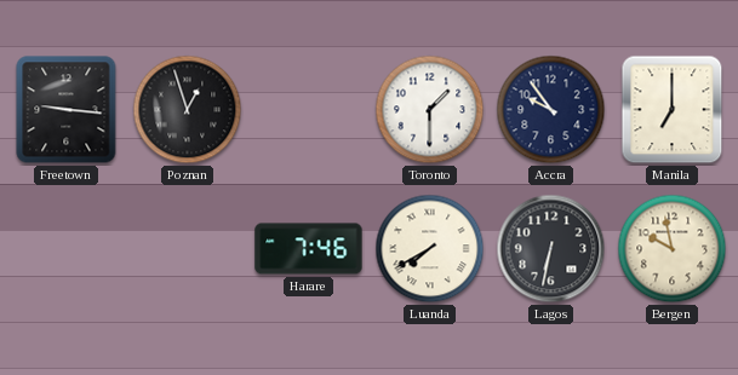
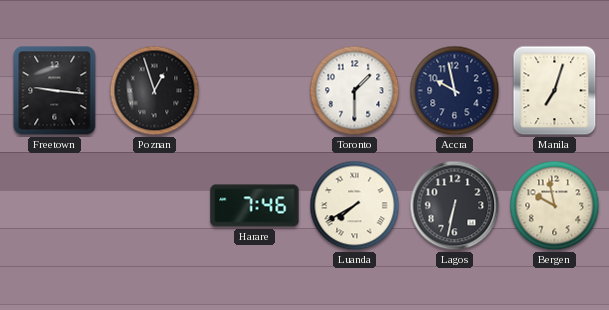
Accra: 9:54 -> 9:58 (455, 91)
Manila: 7:00 -> 7:03 (555, 91)
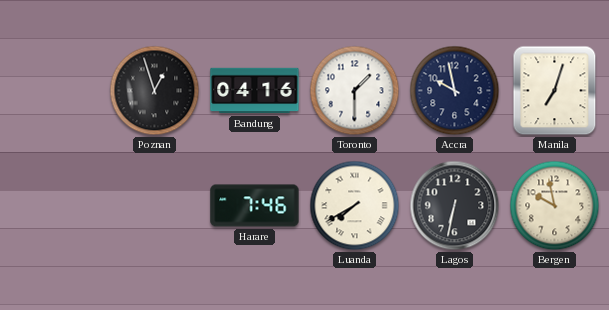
Freetown: 9:16 -> none (55, 91)
Bandung: none -> 04:16 (255, 91)
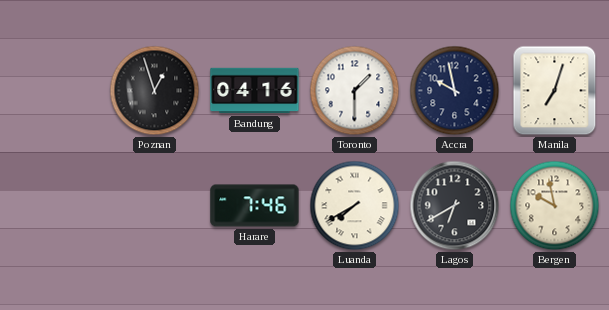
Lagos: 6:32 -> 6:40 (455, 206)
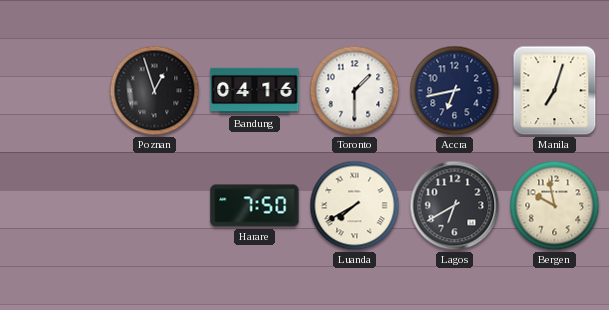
Accra: 9:58 -> 6:43 (455, 91)
Harare: 7:46 -> 7:50 (255, 206)
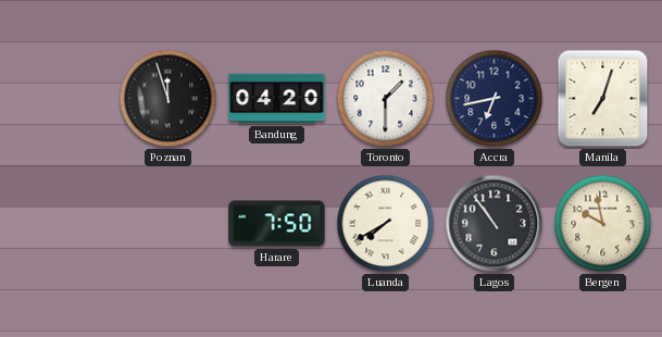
Poznan: 12:57 -> 11:57 (168, 99)
Bandung: 04:16 -> 04:20 (277, 99)
Lagos: 6:40 -> 10:54 (495, 224)
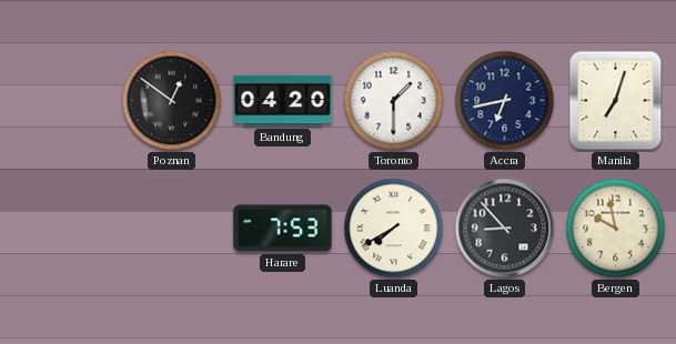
Poznan: 11:57 -> 12:51 (172, 101)
Harare: 7:50 -> 7:53 (283, 229)
Lagos: 10:54 -> 8:53 (505, 229)
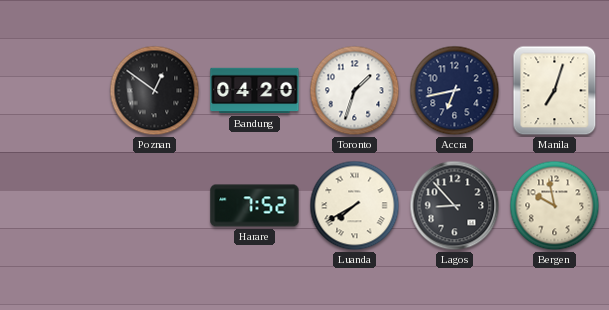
Toronto: 1:30 -> 1:33 (355, 91)
Harare: 7:53 -> 7:52 (255, 206)
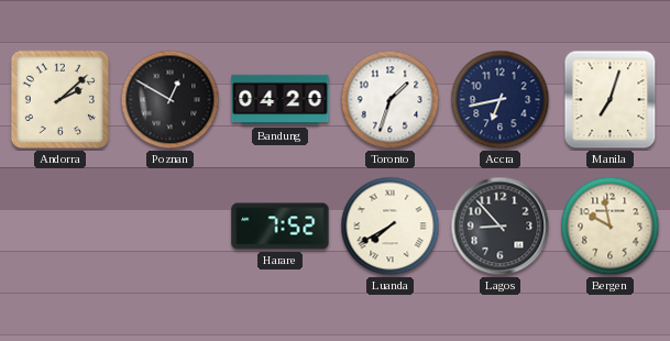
Andorra: none -> 2:08 (59, 99)
Poznan: 12:51 -> 12:50 (171, 100)
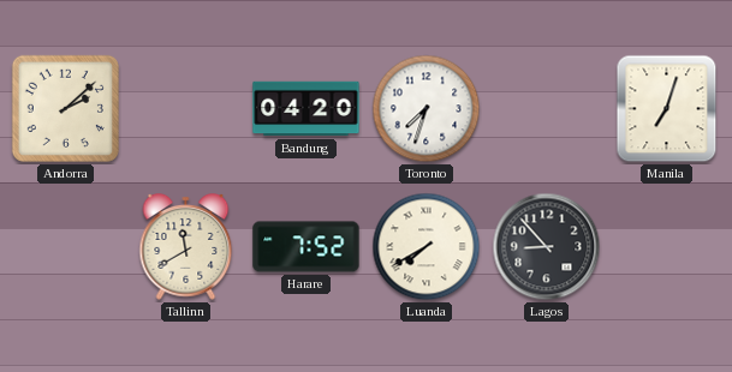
Poznan: 12:50 -> none (171, 100)
Toronto: 1:33 -> 7:33 (427, 109)
Accra: 6:43 -> none (501, 100)
Tallinn: none -> 11:40 (186, 247)
Bergen: 9:58 -> none (611, 227)
